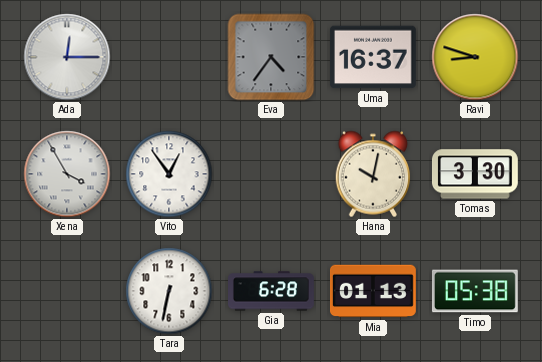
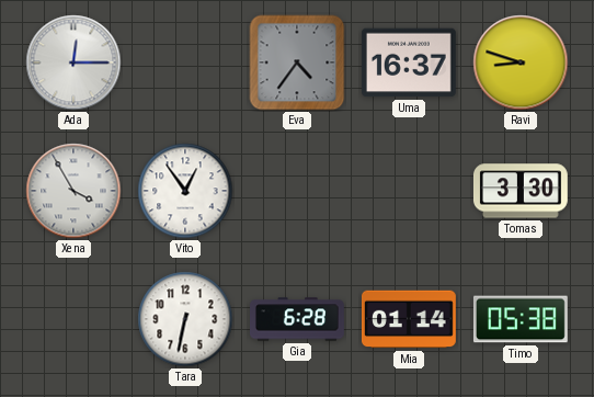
Hana: 10:02 -> none (373, 174)
Mia: 01:13 -> 01:14 (410, 319)
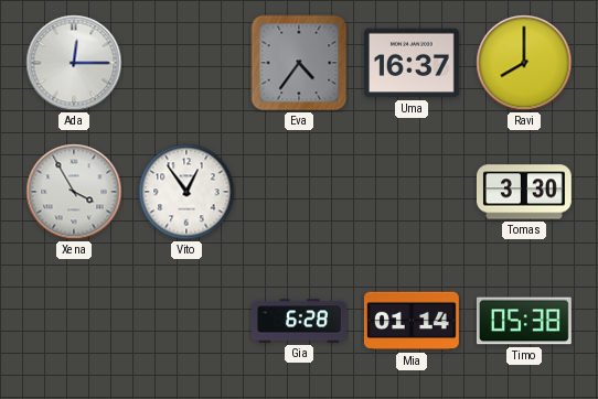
Ravi: 8:48 -> 8:00 (524, 63)
Tara: 6:32 -> none (185, 319)
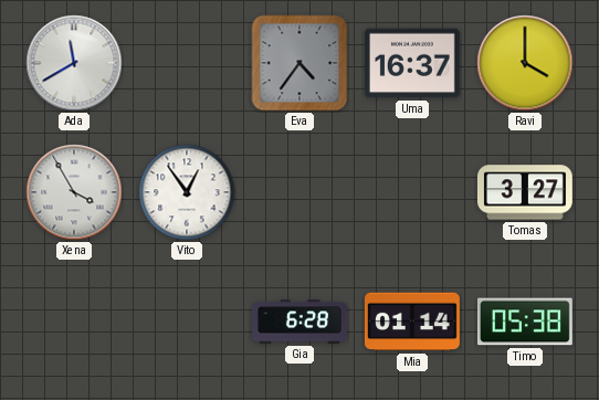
Ada: 12:15 -> 11:40 (74, 63)
Ravi: 8:00 -> 4:00 (525, 63)
Tomas: 3:30 -> 3:27 (525, 192)
